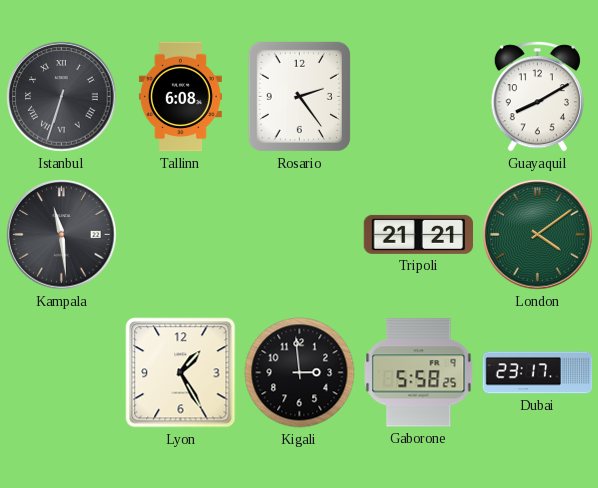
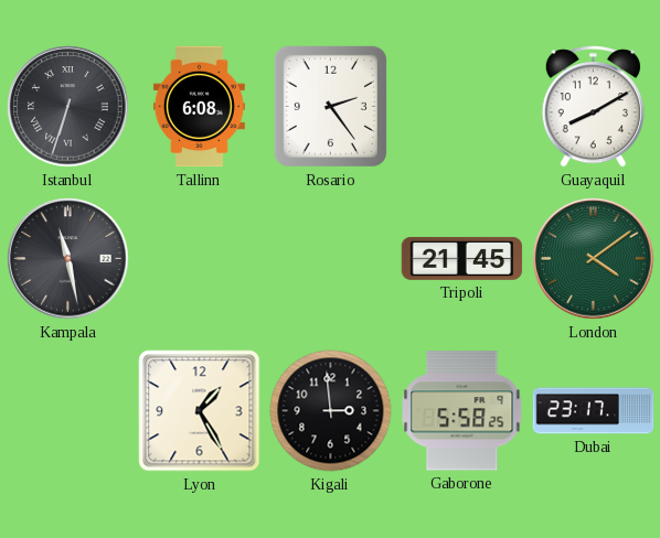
Kampala: 11:29 -> 11:28 (68, 259)
Tripoli: 21:21 -> 21:45 (462, 258)
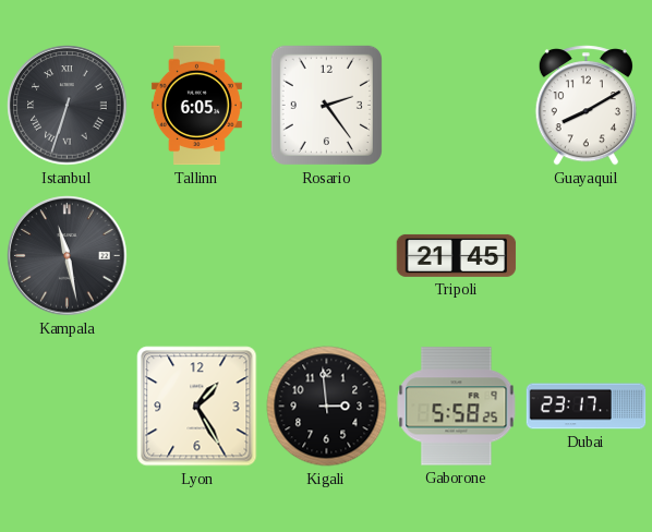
Tallinn: 6:08 -> 6:05 (196, 106)
London: 4:09 -> none (594, 259)
